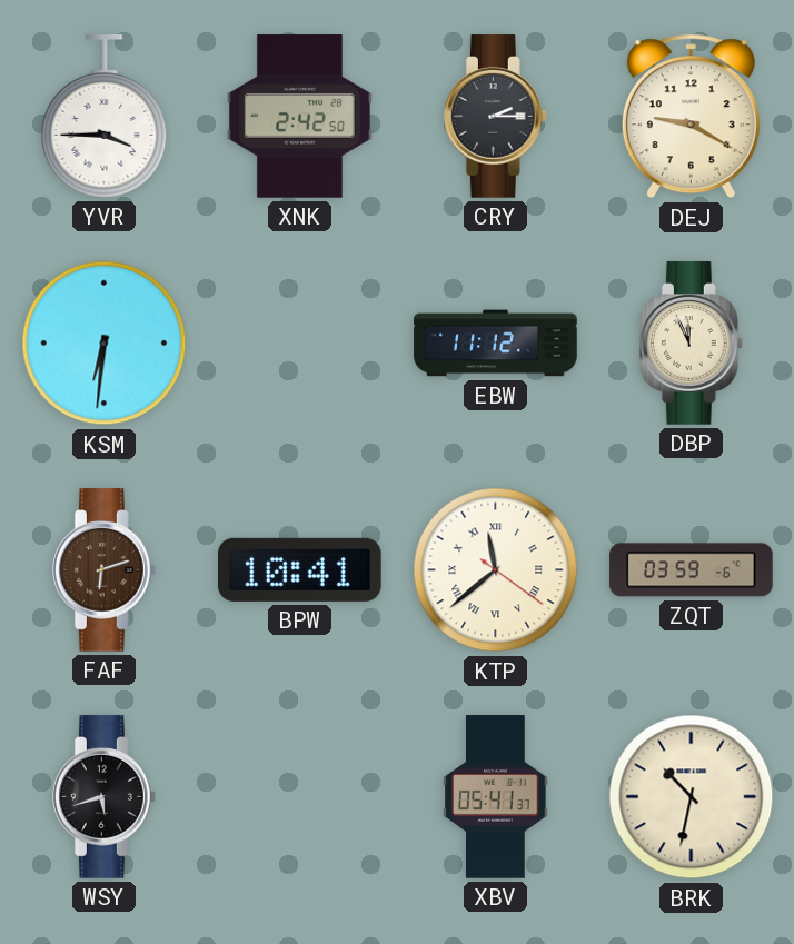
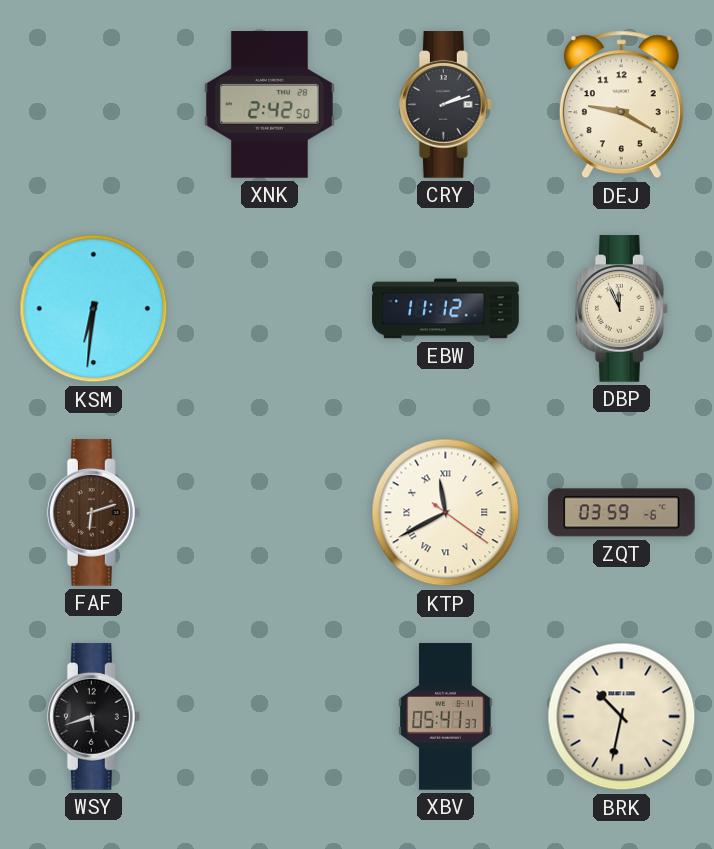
YVR: 3:45 -> none (105, 117)
CRY: 2:15 -> 2:12 (445, 105)
BPW: 10:41 -> none (300, 569)
KTP: 11:38 -> 11:40 (446, 513)
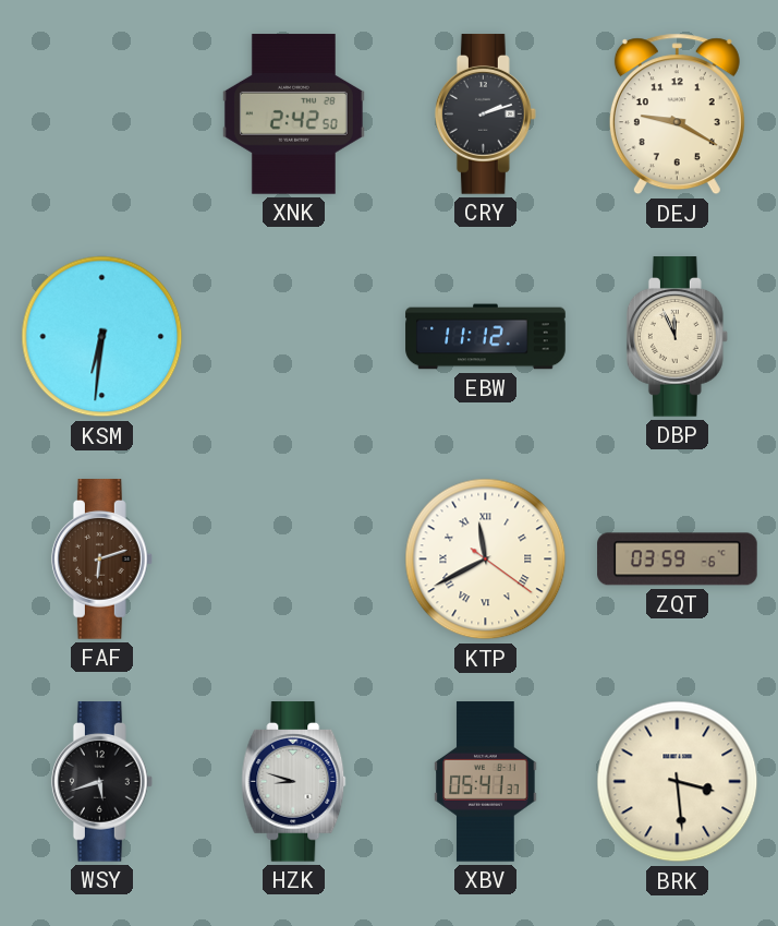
HZK: none -> 8:48 (294, 782)
BRK: 10:32 -> 3:29 (678, 782)
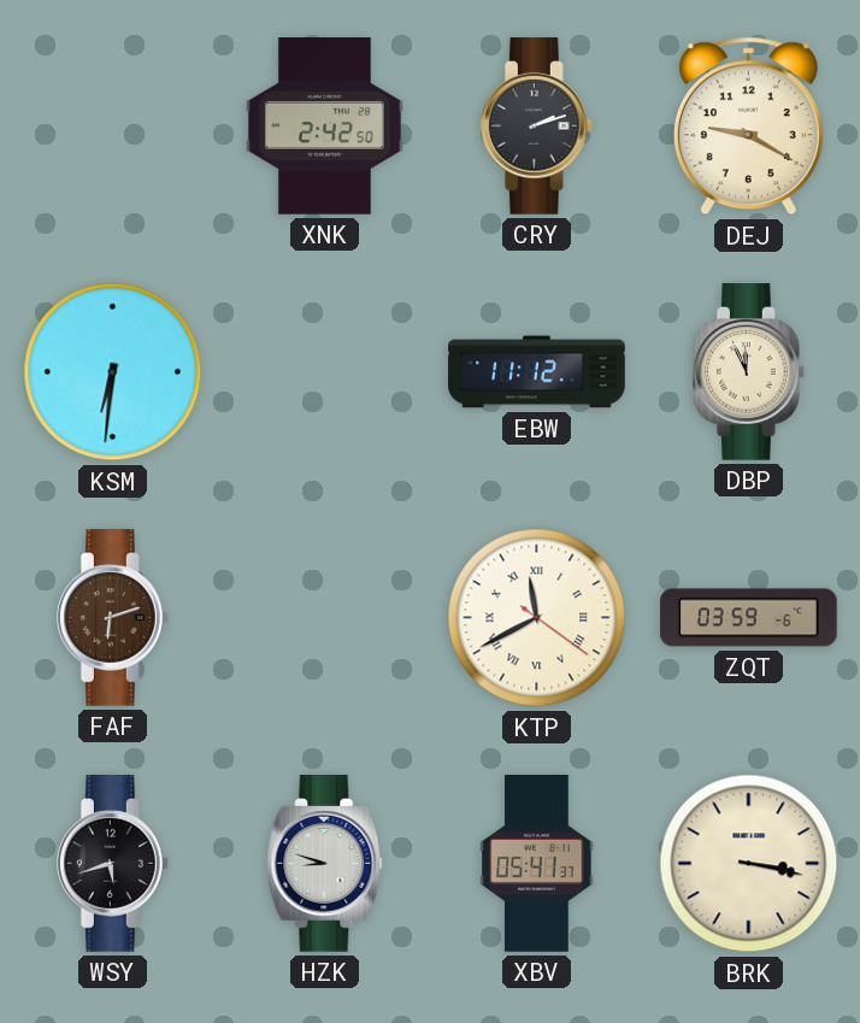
BRK: 3:29 -> 3:17 (749, 864)
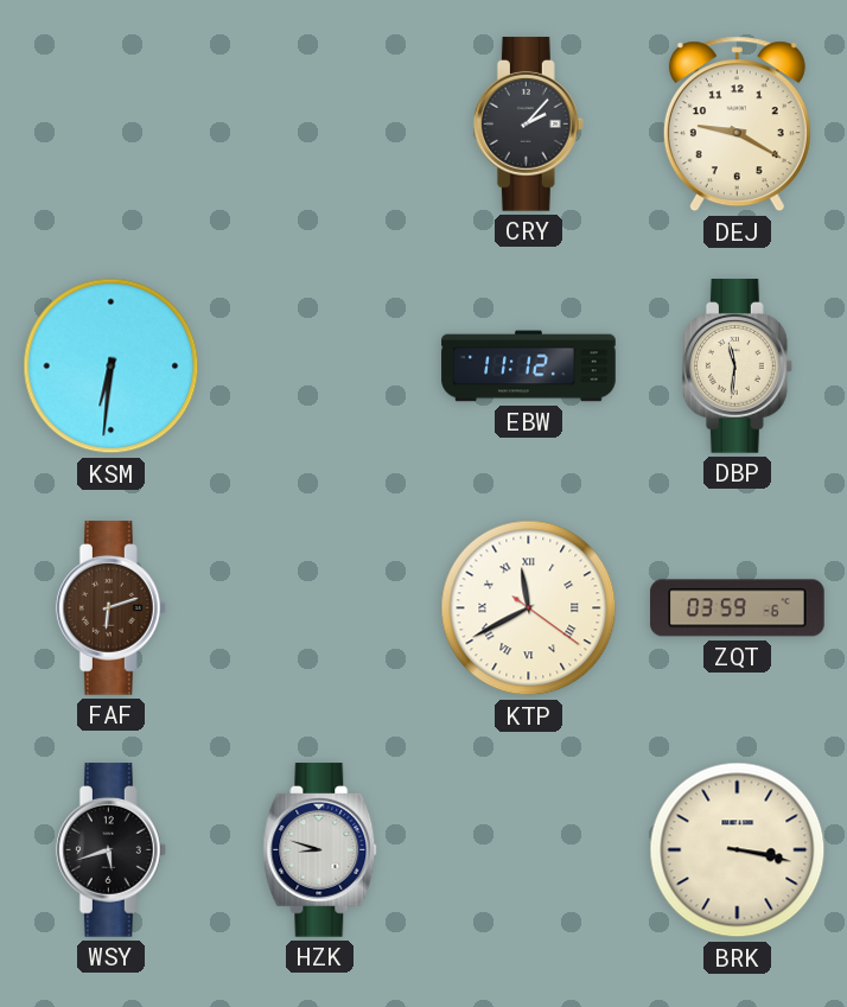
XNK: 2:42 -> none (324, 127)
CRY: 2:12 -> 2:07 (528, 125)
DBP: 11:56 -> 11:31 (737, 367)
XBV: 05:41 -> none (537, 864)
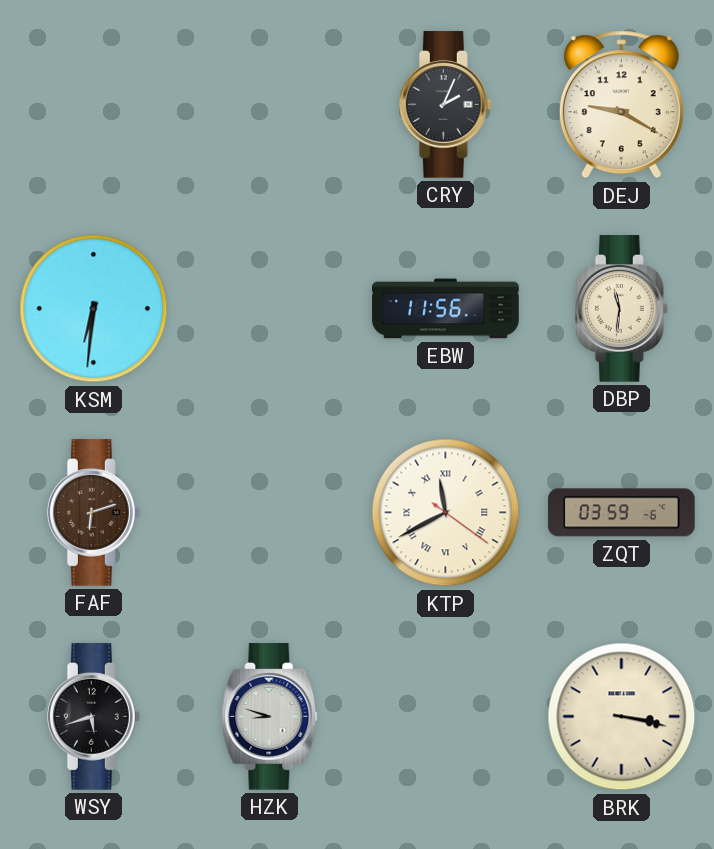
CRY: 2:07 -> 2:04 (445, 105)
EBW: 11:12 -> 11:56 (446, 309)
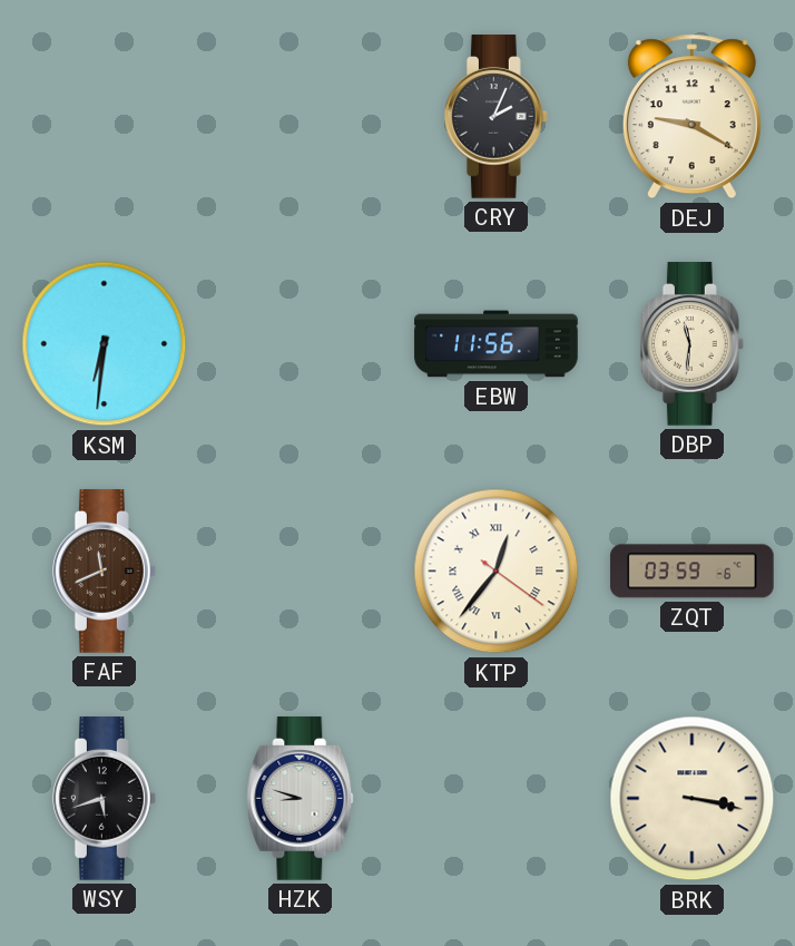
FAF: 6:12 -> 11:41 (104, 572)
KTP: 11:40 -> 12:36 (497, 572)
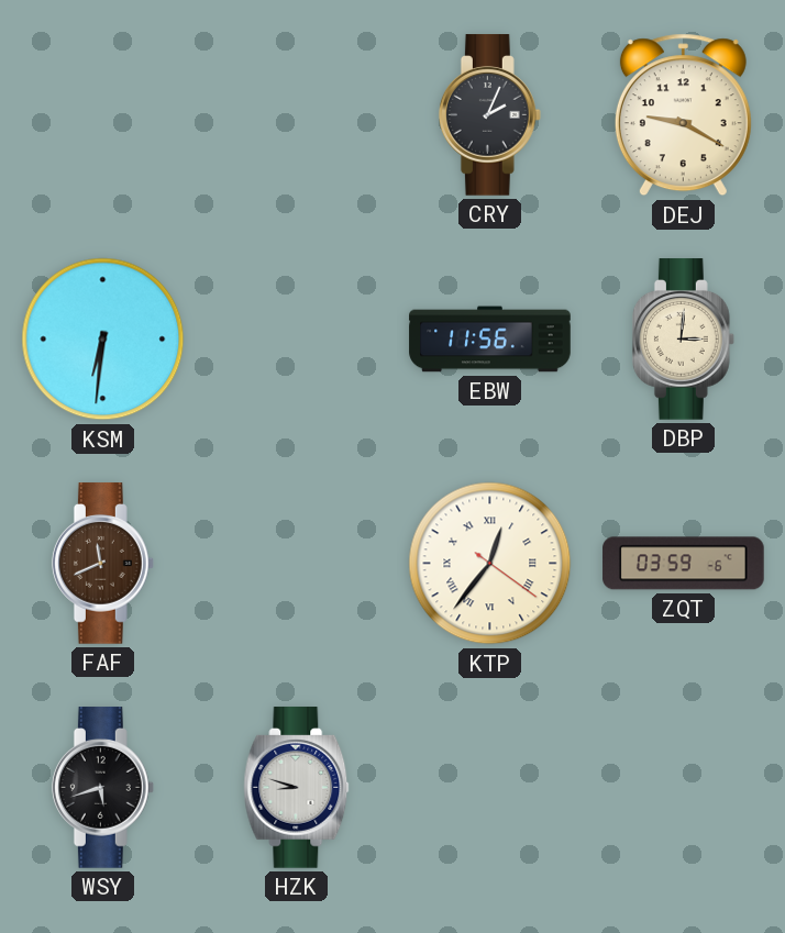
DBP: 11:31 -> 3:01 (683, 340)
BRK: 3:17 -> none (693, 799)
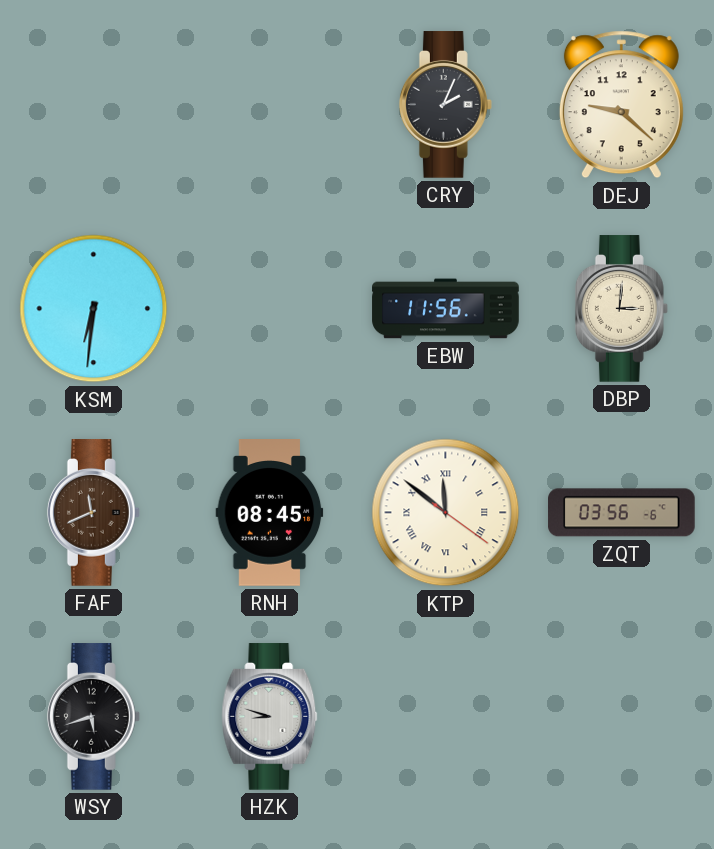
DEJ: 9:20 -> 9:22 (621, 105)
RNH: none -> 08:45 (270, 513)
KTP: 12:36 -> 11:51 (446, 513)
ZQT: 03:59 -> 03:56 (622, 513)
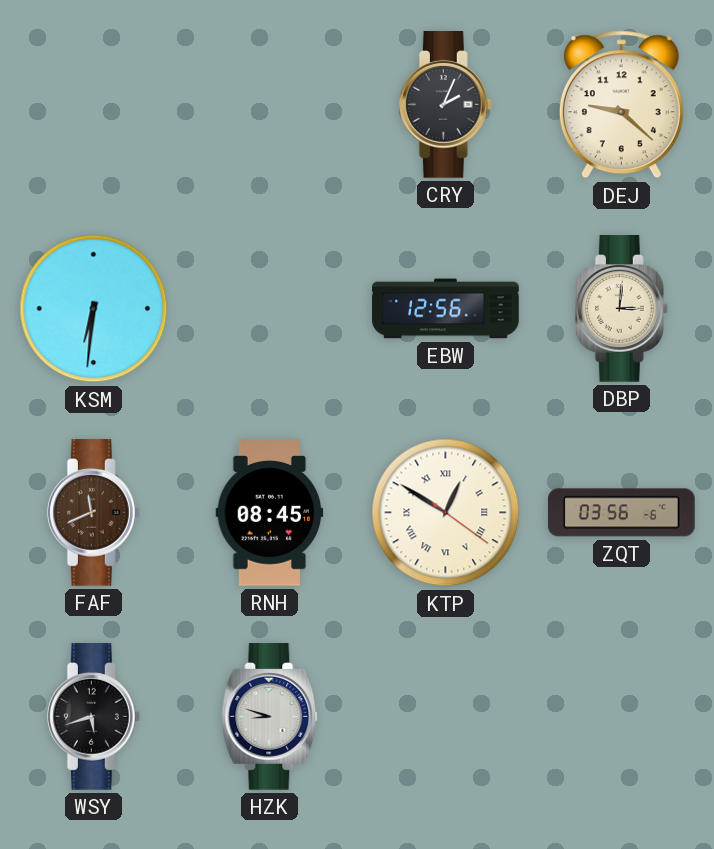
EBW: 11:56 -> 12:56 (446, 309)
KTP: 11:51 -> 12:50 (446, 513)
